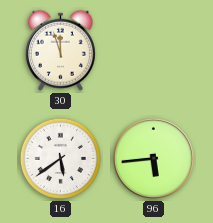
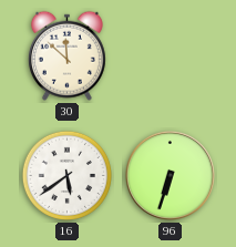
30: 11:57 -> 11:52 (66, 55)
96: 5:44 -> 6:33 (170, 175)
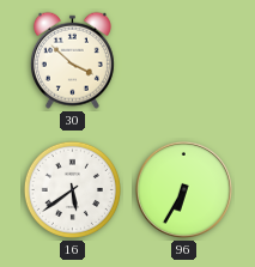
30: 11:52 -> 3:52 (72, 60)
96: 6:33 -> 6:35 (183, 189)
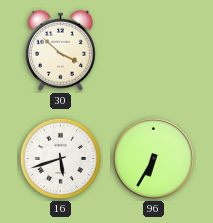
16: 5:39 -> 5:42 (60, 158)
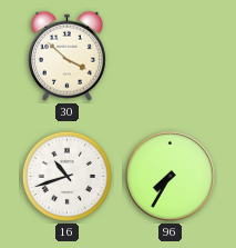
16: 5:42 -> 10:42 (66, 176)
96: 6:35 -> 7:35 (170, 176)
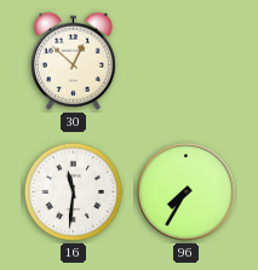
30: 3:52 -> 12:52 (73, 61)
16: 10:42 -> 11:31 (73, 191)
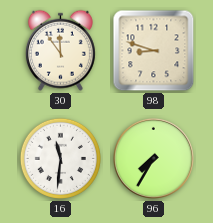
30: 12:52 -> 11:54 (60, 50)
98: none -> 8:48 (154, 51)
